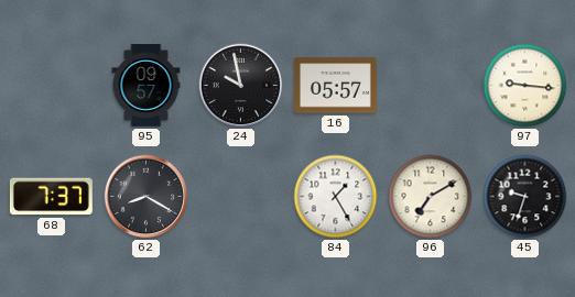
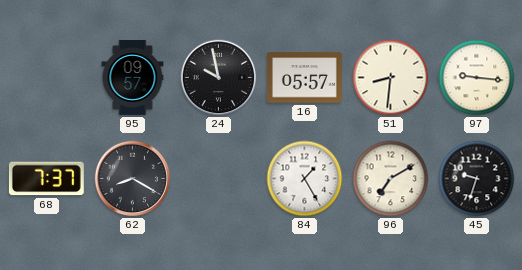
51: none -> 8:31 (391, 78)
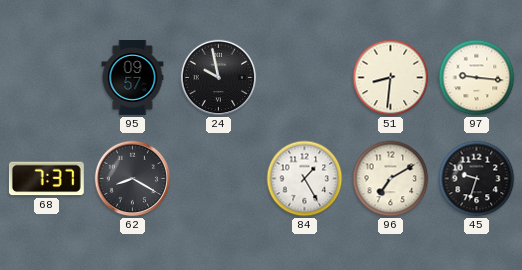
16: 05:57 -> none (304, 78)
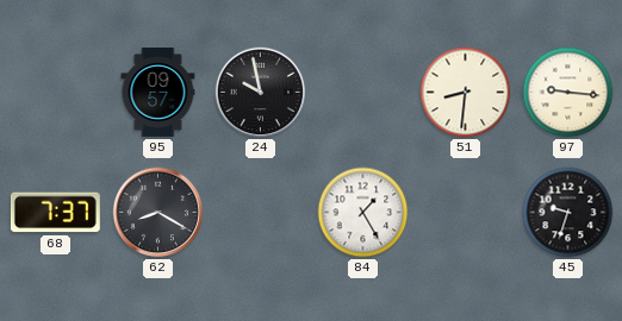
96: 7:10 -> none (391, 179)
